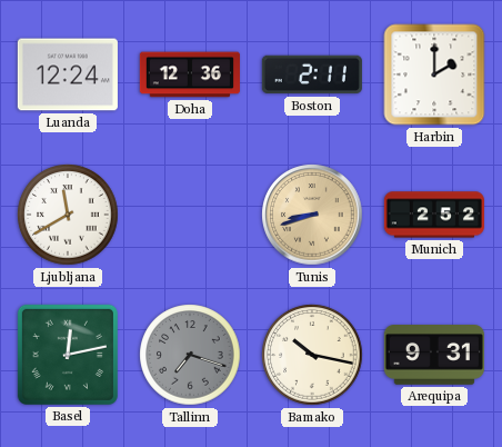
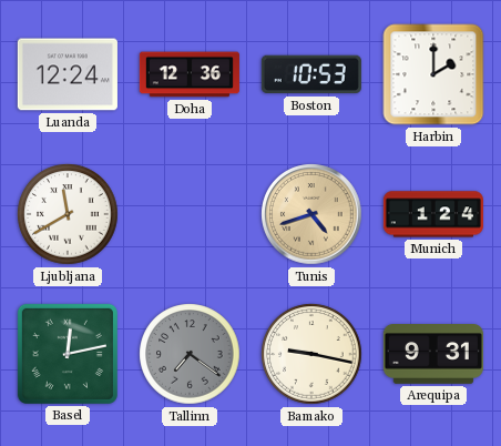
Boston: 2:11 -> 10:53 (311, 74)
Tunis: 8:42 -> 4:42 (311, 214)
Munich: 2:52 -> 1:24 (433, 214)
Tallinn: 7:18 -> 7:21 (190, 354)
Bamako: 10:17 -> 9:17 (311, 354)
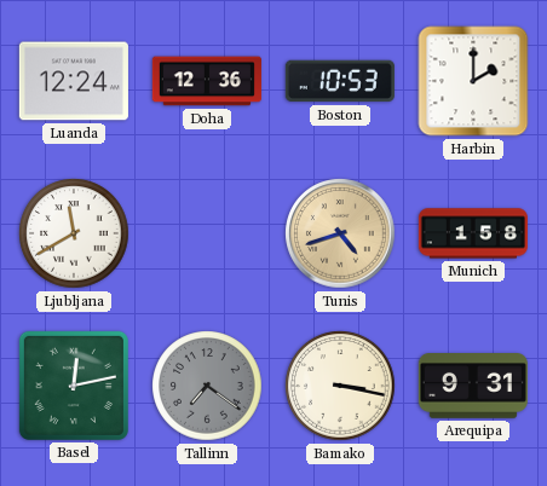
Munich: 1:24 -> 1:58 (473, 233)
Bamako: 9:17 -> 3:17 (340, 386)
